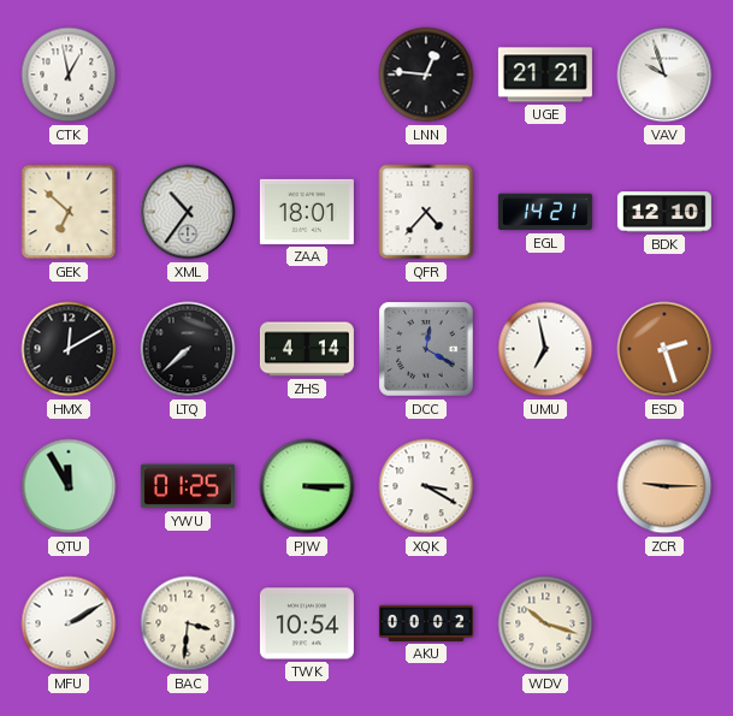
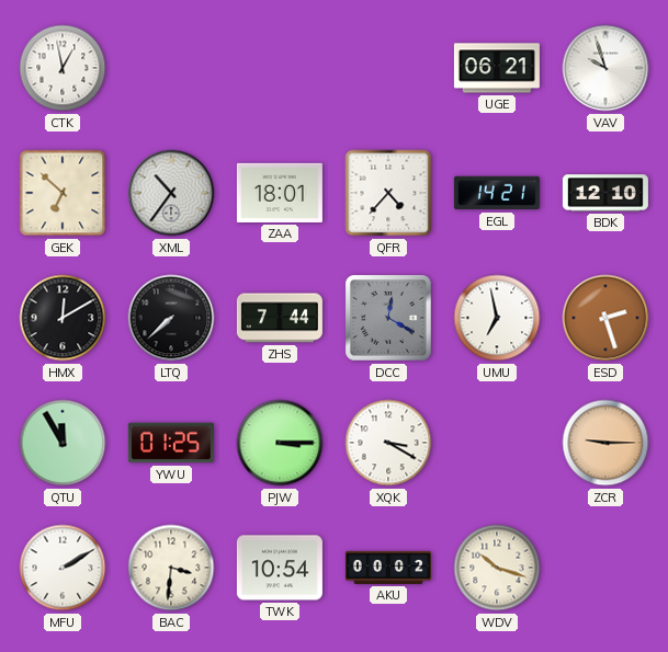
LNN: 12:46 -> none (426, 75)
UGE: 21:21 -> 06:21 (497, 68)
ZHS: 4:14 -> 7:44 (280, 318)
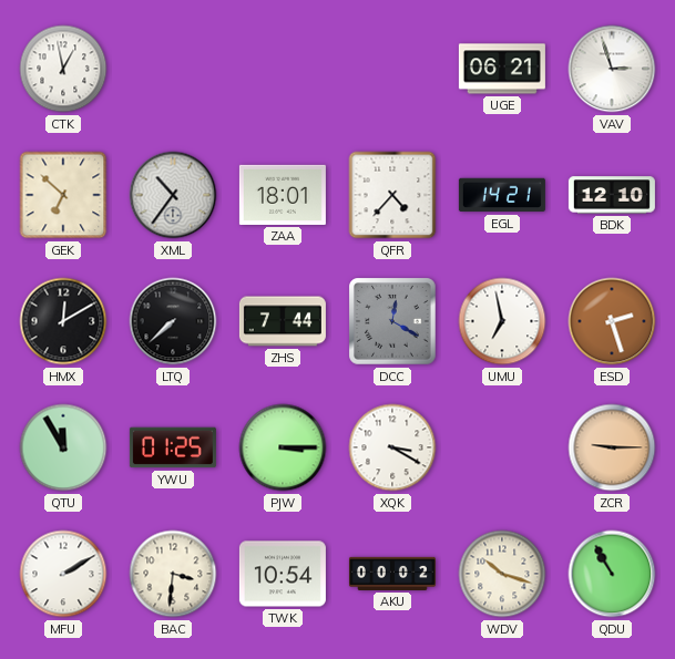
VAV: 9:57 -> 2:57 (612, 69)
QDU: none -> 10:55 (612, 574)
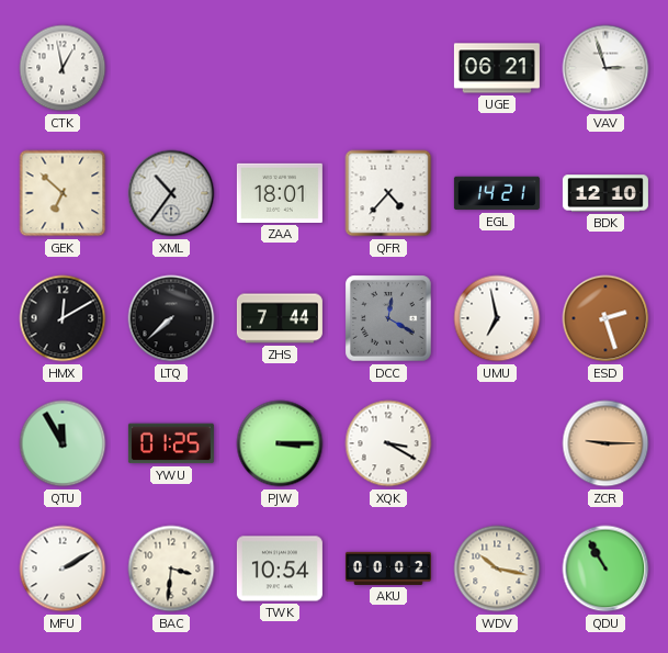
WDV: 10:18 -> 10:17 (497, 568)
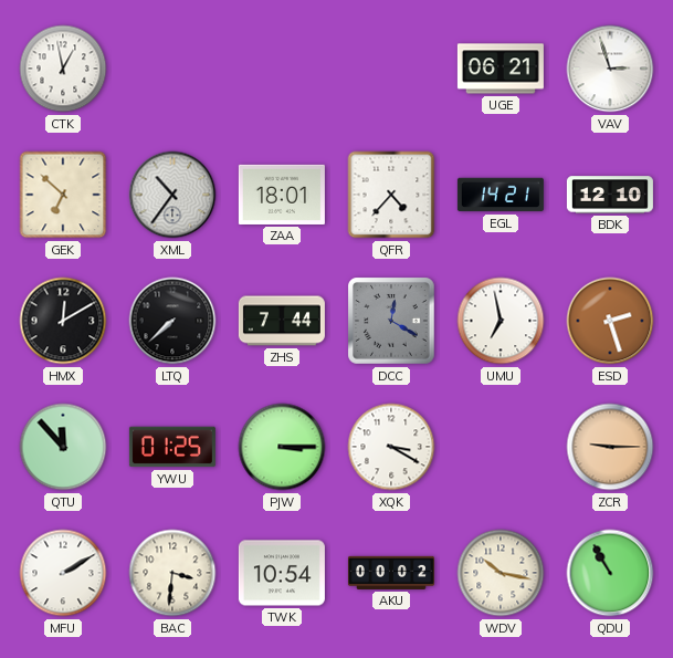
QTU: 11:55 -> 11:53 (63, 447)
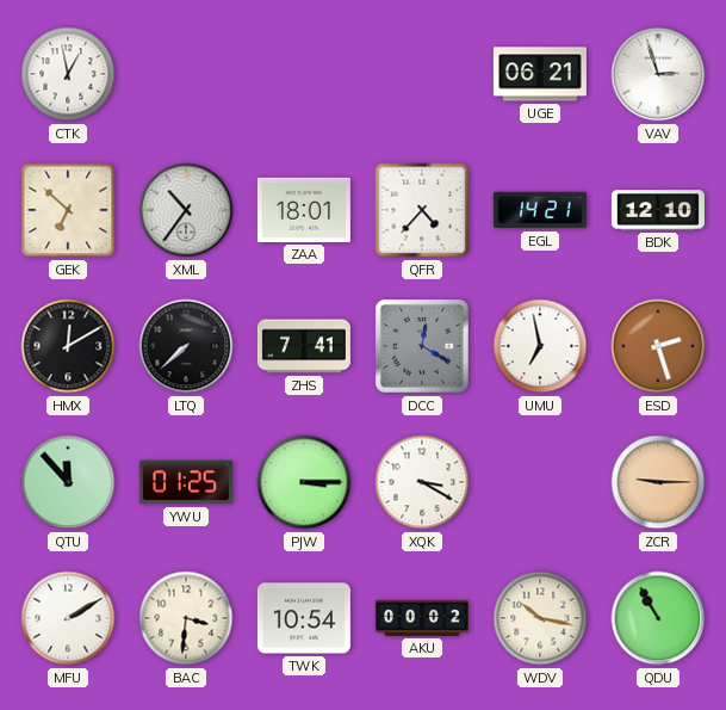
ZHS: 7:44 -> 7:41 (304, 346)
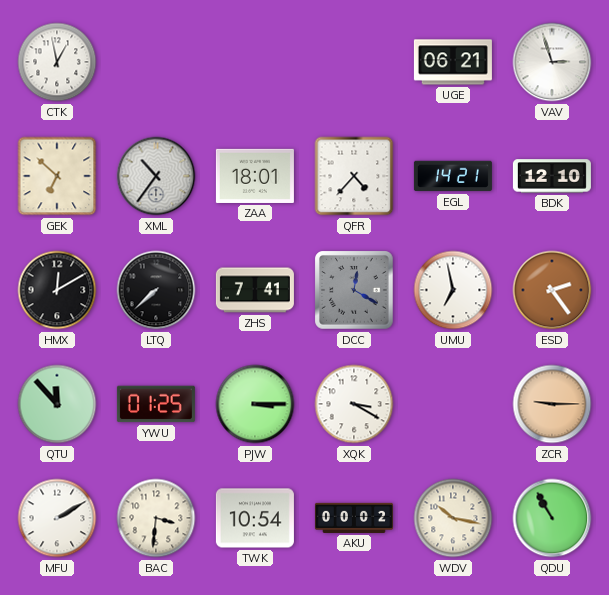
ESD: 2:27 -> 2:24 (552, 290)
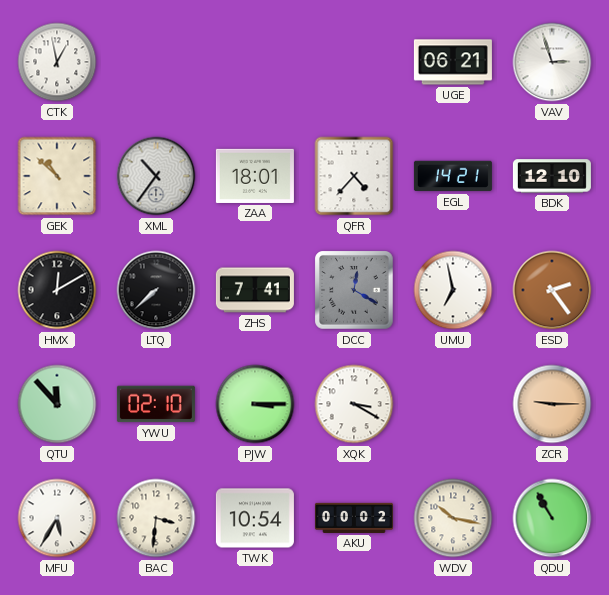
GEK: 6:52 -> 10:52 (57, 176)
YWU: 01:25 -> 02:10 (156, 404)
MFU: 2:10 -> 5:35 (57, 518)
